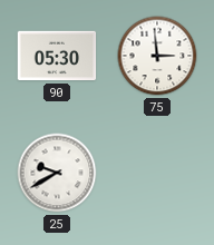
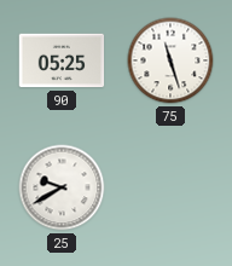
90: 05:30 -> 05:25 (62, 60)
75: 2:59 -> 11:27 (170, 60)
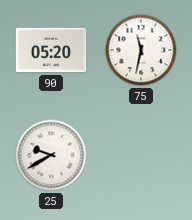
90: 05:25 -> 05:20 (51, 50)
75: 11:27 -> 11:32 (141, 50)
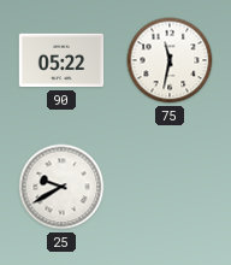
90: 05:20 -> 05:22 (61, 60)
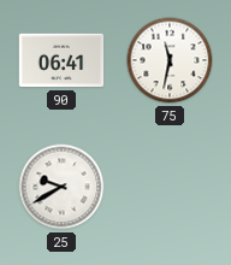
90: 05:22 -> 06:41 (61, 60)
